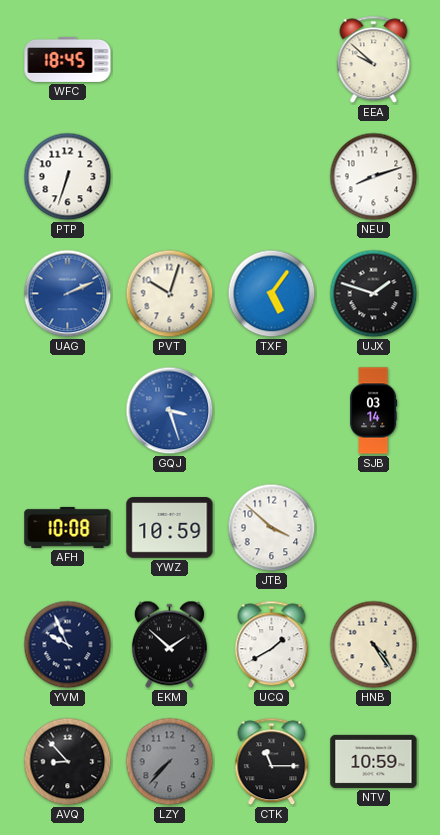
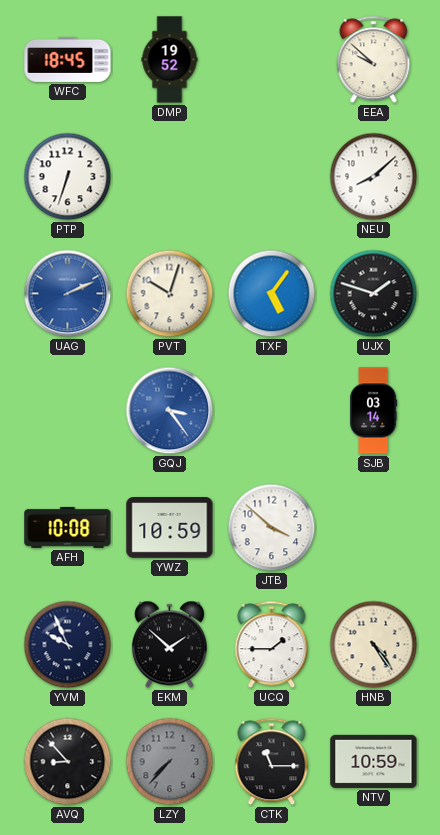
DMP: none -> 19:52 (170, 60)
NEU: 8:12 -> 8:08 (374, 177)
GQJ: 3:27 -> 3:24 (170, 411)
UCQ: 1:40 -> 1:45 (272, 645)
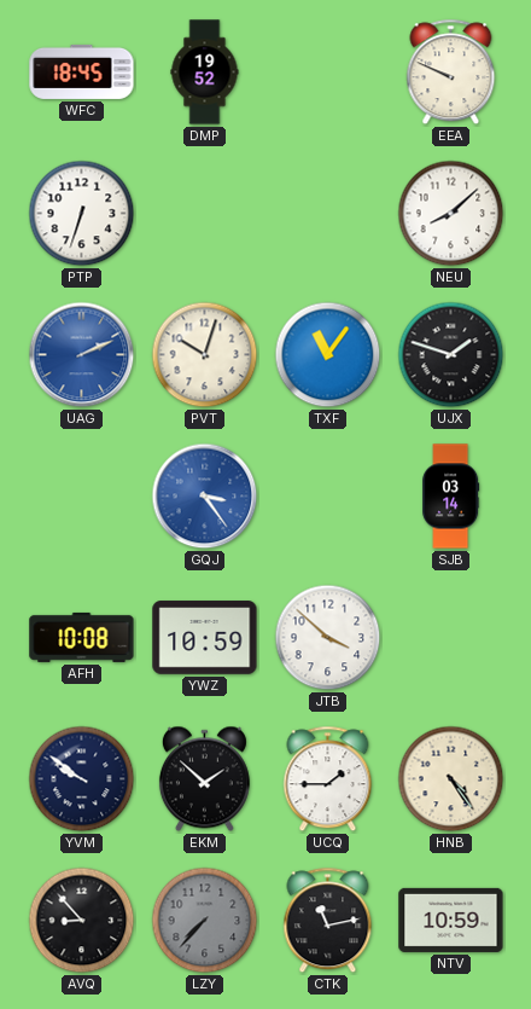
EEA: 9:52 -> 9:49 (451, 73)
TXF: 5:06 -> 11:06 (328, 355)
YVM: 9:56 -> 9:51 (82, 779)
CTK: 11:15 -> 11:13 (328, 921)
